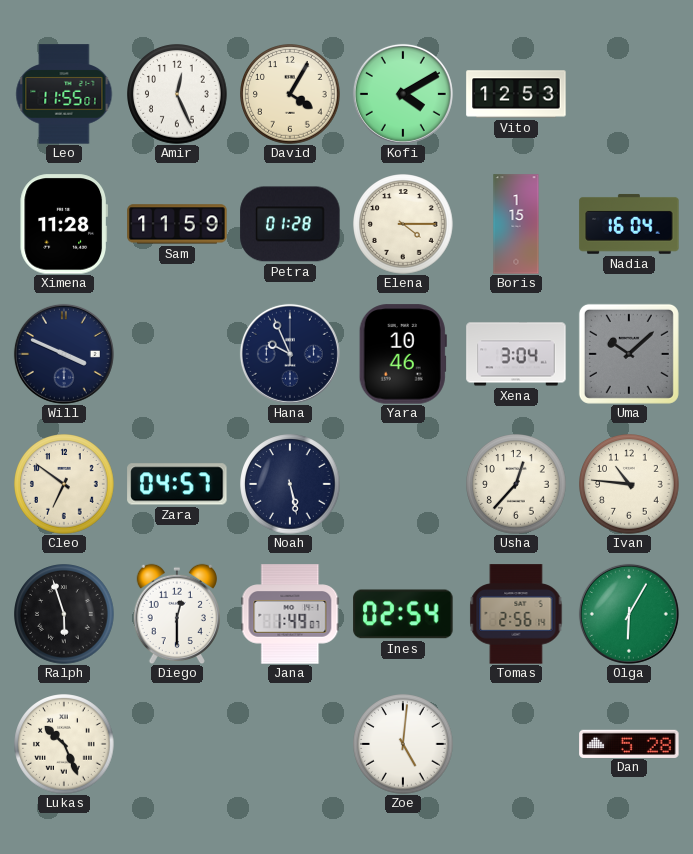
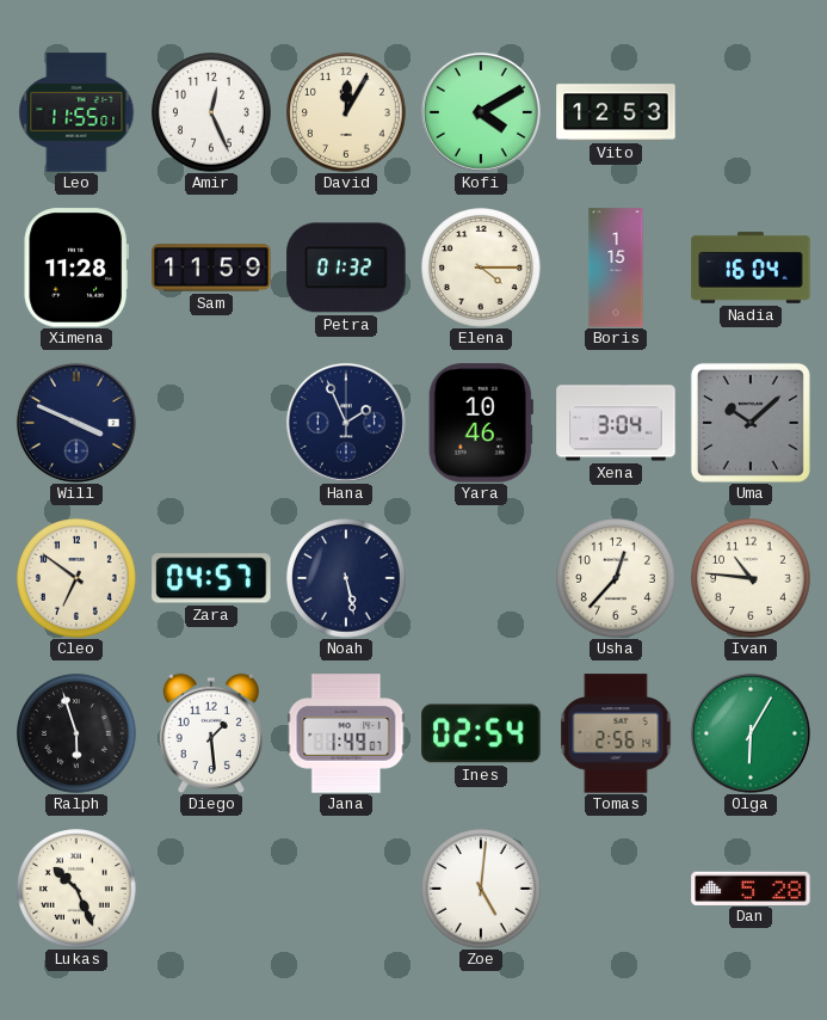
David: 4:05 -> 12:05 (346, 112)
Petra: 01:28 -> 01:32 (346, 268)
Hana: 9:56 -> 1:56 (346, 423)
Diego: 12:30 -> 1:29 (210, 733)
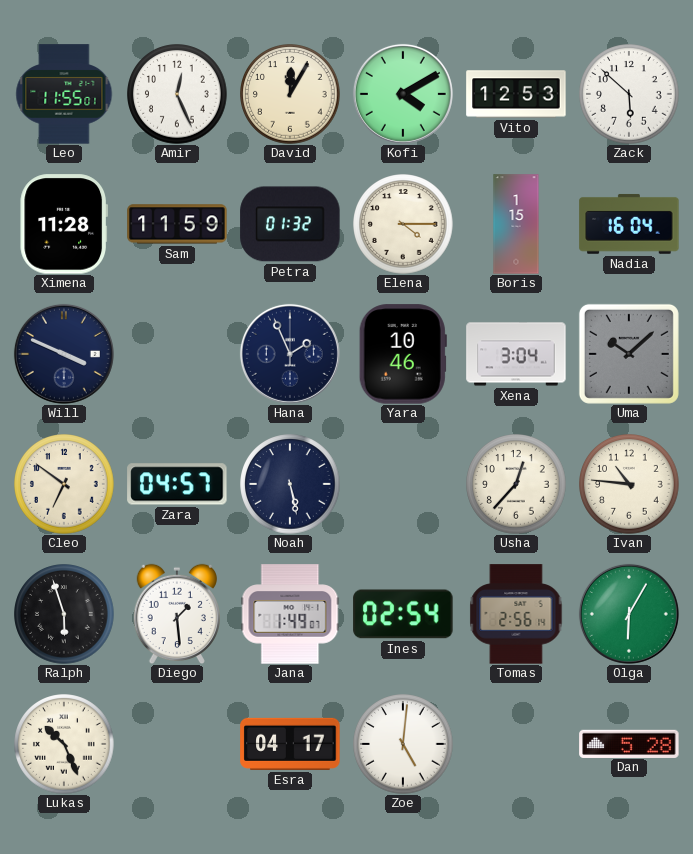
Zack: none -> 5:52 (629, 94)
Esra: none -> 04:17 (290, 744)
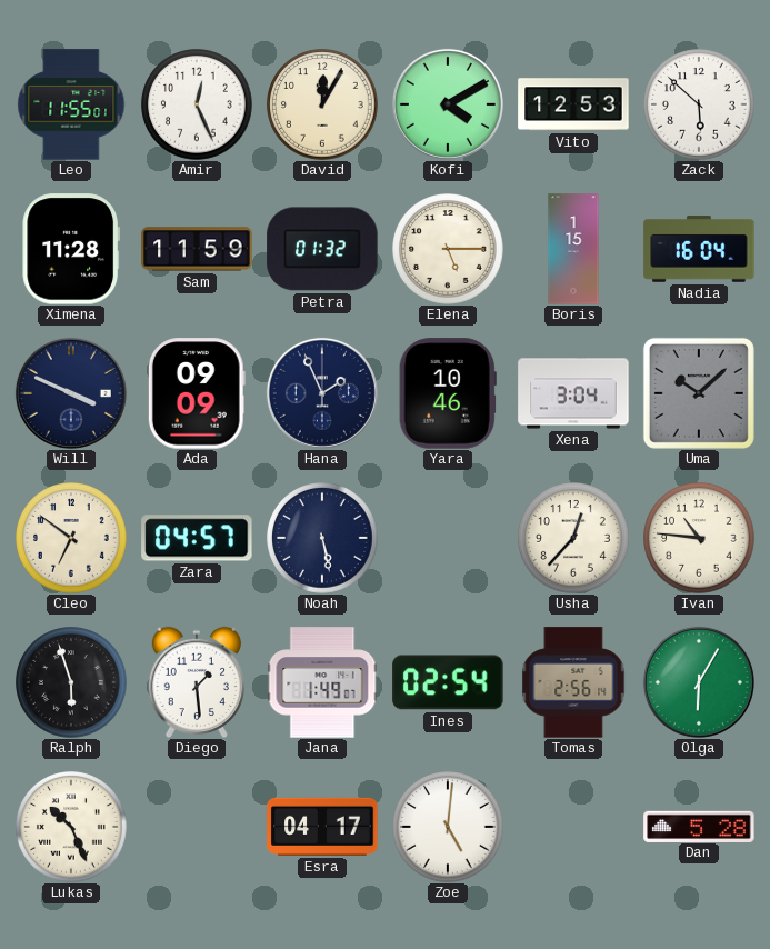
Elena: 4:15 -> 5:15 (448, 249)
Ada: none -> 09:09 (197, 393)
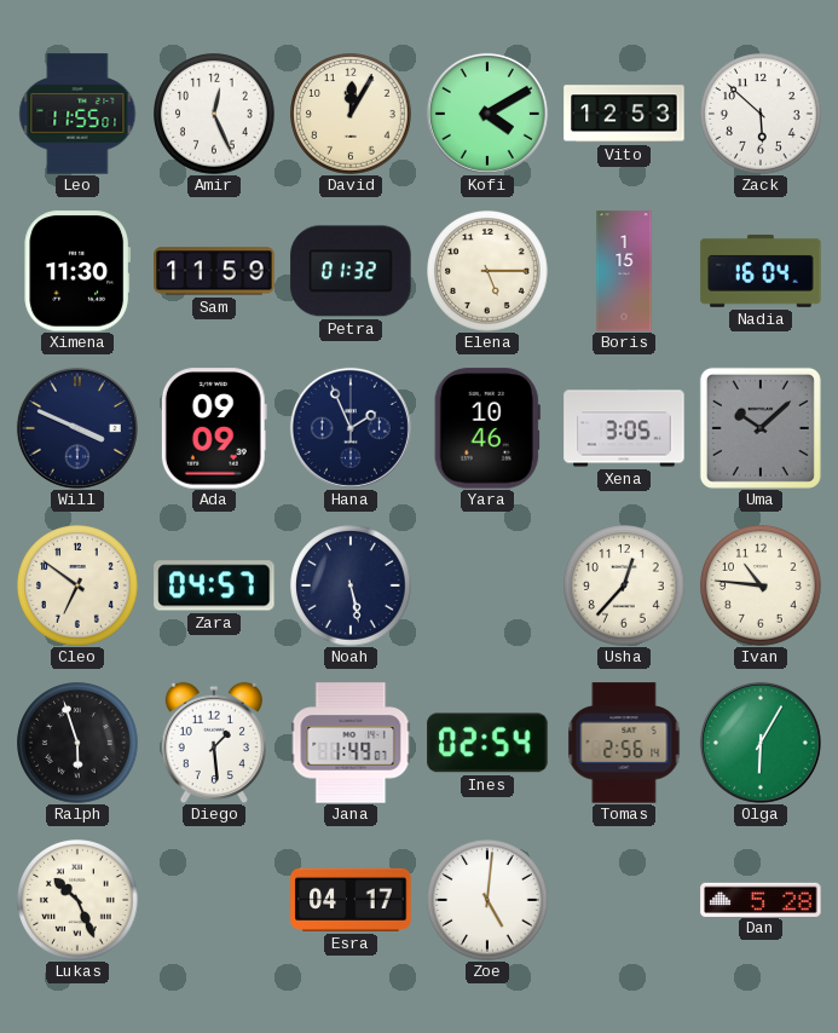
Ximena: 11:28 -> 11:30 (76, 271)
Xena: 3:04 -> 3:05 (624, 428)
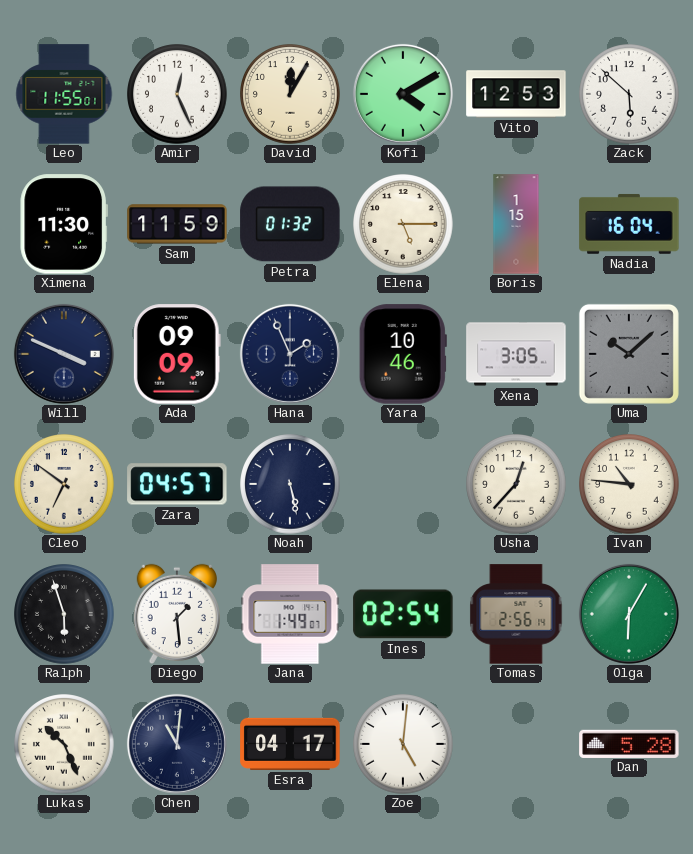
Chen: none -> 11:01 (177, 744)
